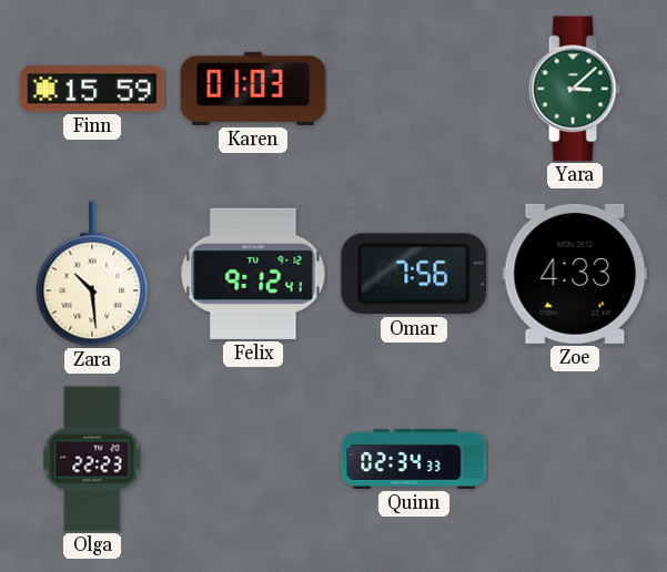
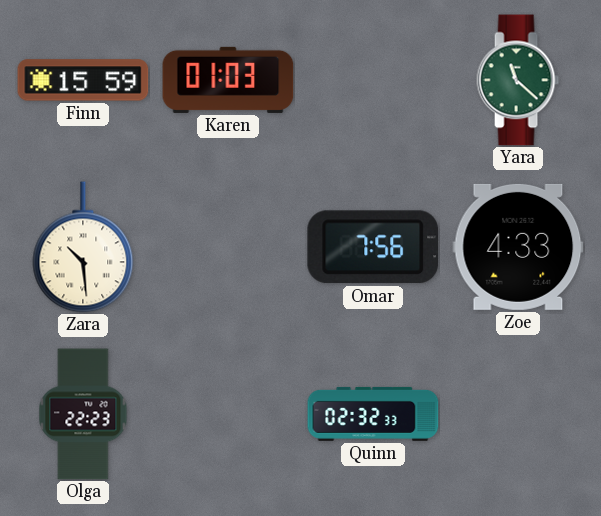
Yara: 3:08 -> 11:22 (518, 80)
Felix: 9:12 -> none (253, 274)
Quinn: 02:34 -> 02:32 (373, 414)
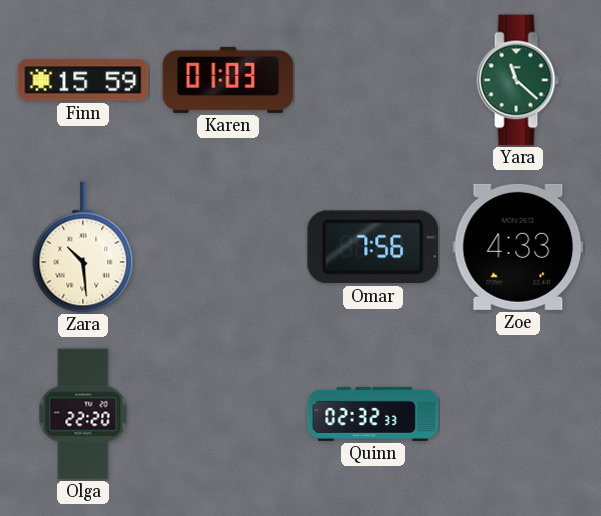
Olga: 22:23 -> 22:20 (83, 414)
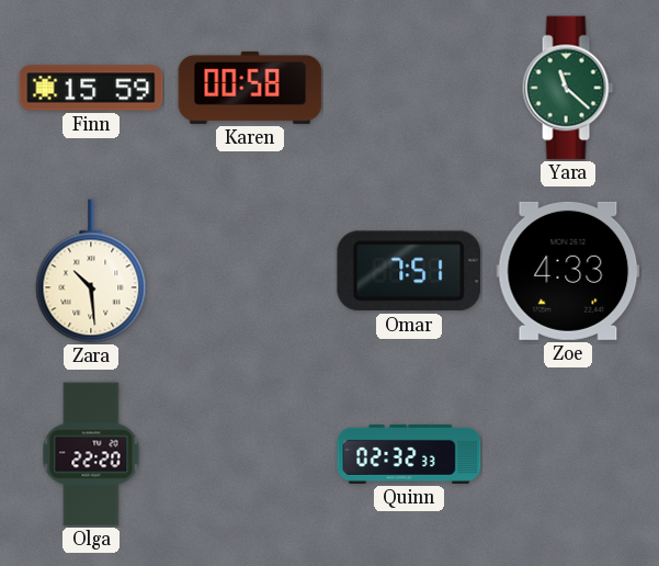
Karen: 01:03 -> 00:58 (250, 88)
Omar: 7:56 -> 7:51 (409, 271)
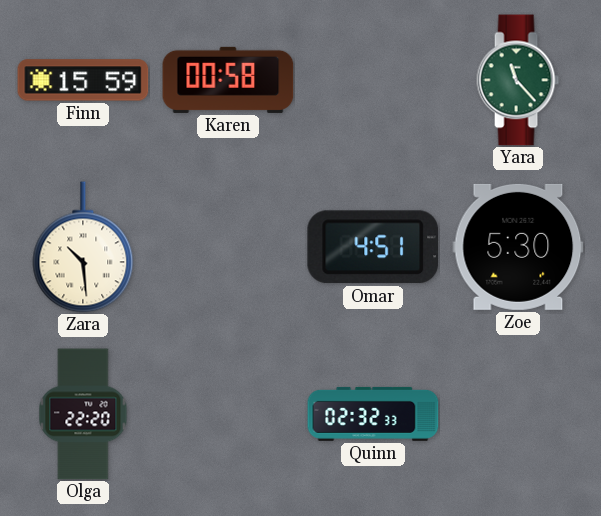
Yara: 11:22 -> 11:23 (518, 80)
Omar: 7:51 -> 4:51 (373, 247)
Zoe: 4:33 -> 5:30 (518, 247)
